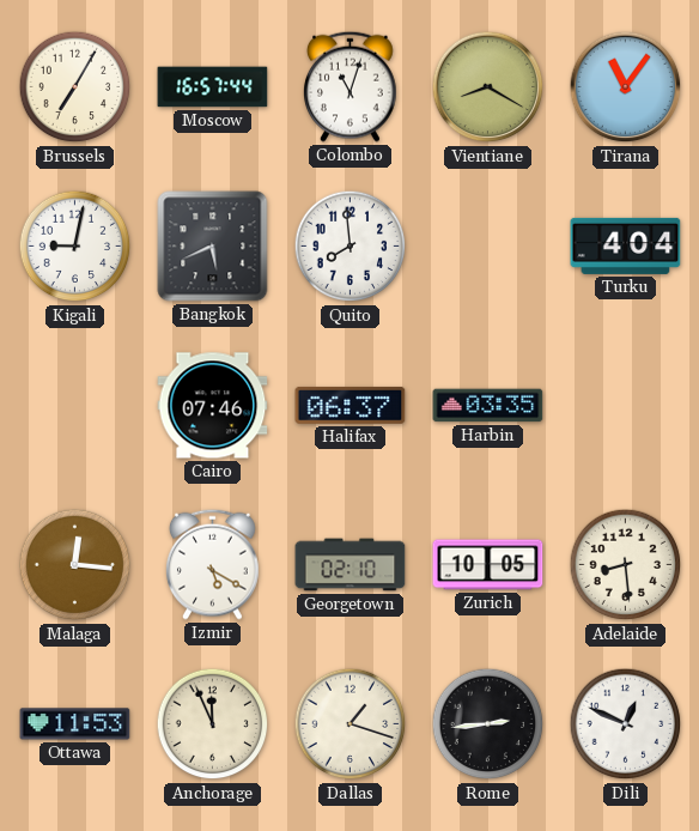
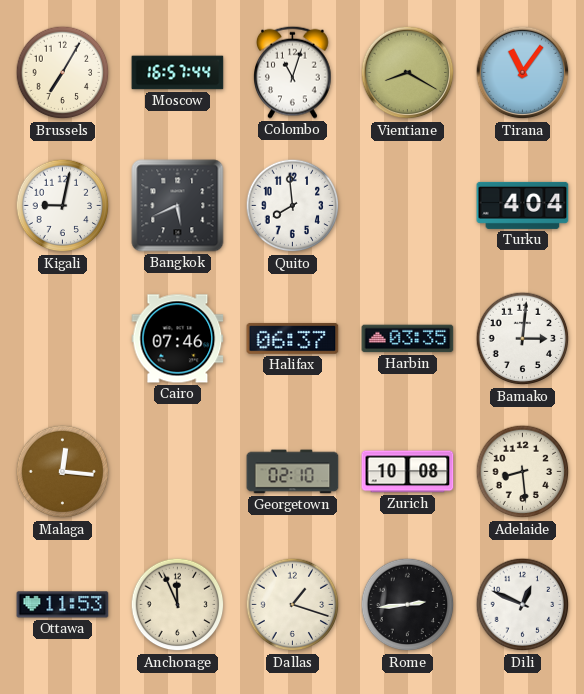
Bamako: none -> 3:01 (523, 339)
Izmir: 5:20 -> none (213, 564)
Zurich: 10:05 -> 10:08 (408, 472)
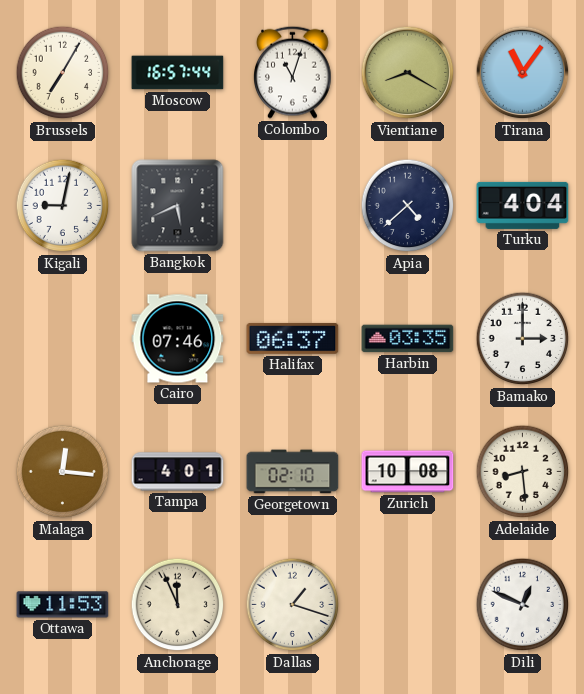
Quito: 7:59 -> none (293, 206)
Apia: none -> 4:38 (408, 206)
Bamako: 3:01 -> 3:00 (523, 339)
Tampa: none -> 4:01 (178, 472)
Rome: 2:44 -> none (408, 605)
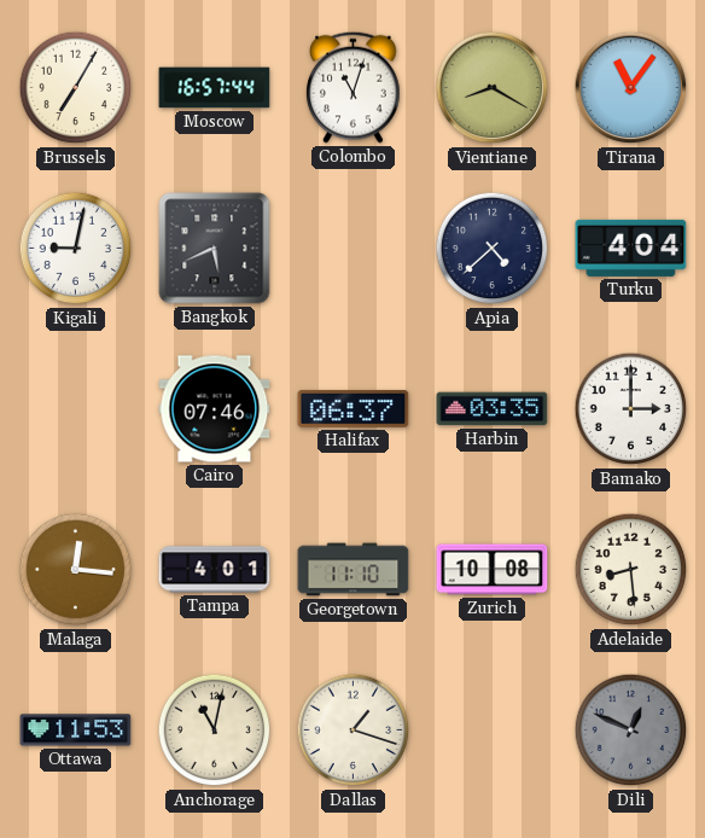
Georgetown: 02:10 -> 11:10 (354, 570)
Anchorage: 11:56 -> 11:02 (215, 731)
Dili dial: white -> grey (631, 731)
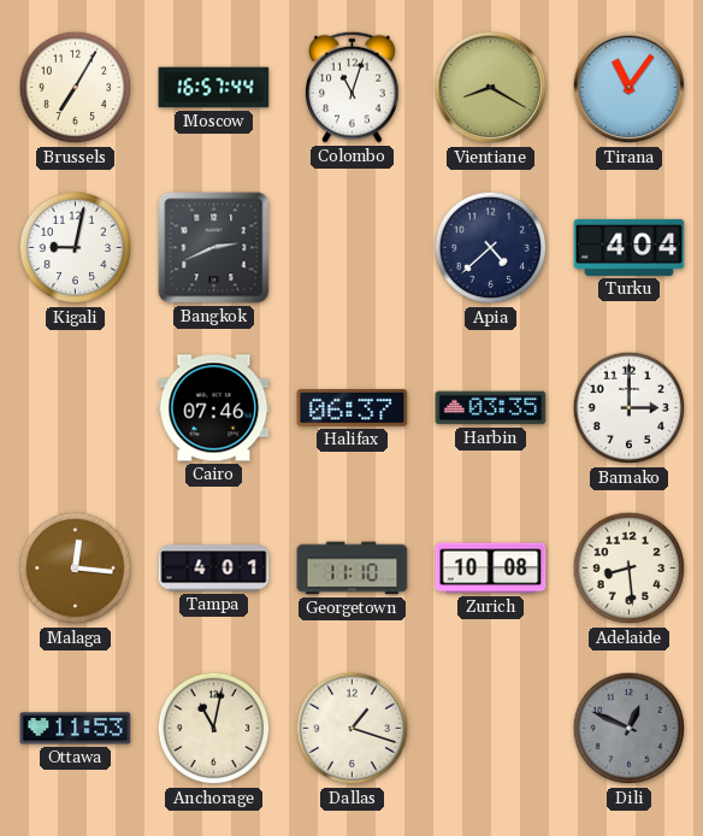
Bangkok: 5:41 -> 2:41 (214, 248)
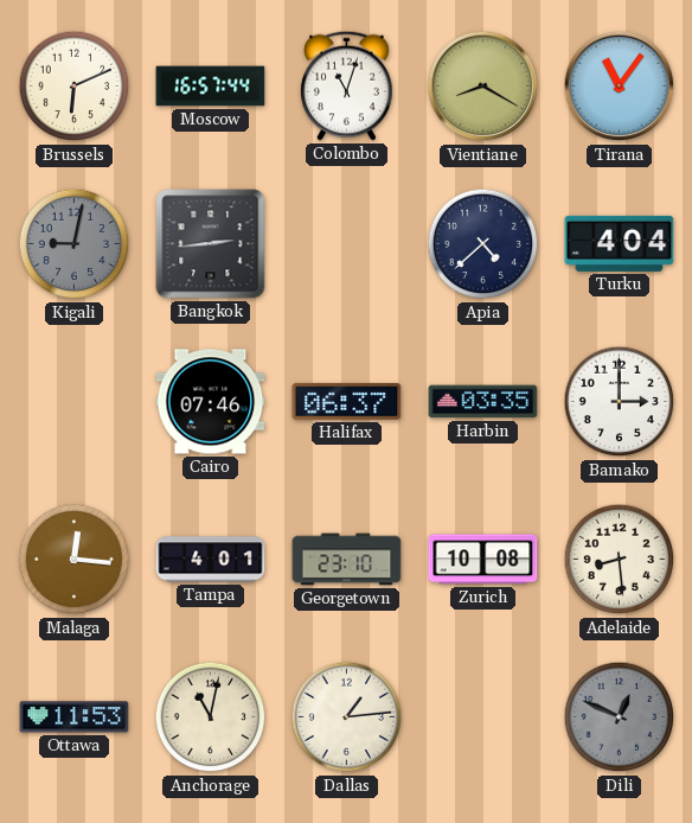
Brussels: 7:05 -> 6:11 (75, 87)
Kigali dial: white -> grey (75, 244)
Bangkok: 2:41 -> 2:44 (211, 244)
Georgetown: 11:10 -> 23:10 (347, 560)
Dallas: 1:18 -> 1:14 (347, 717)
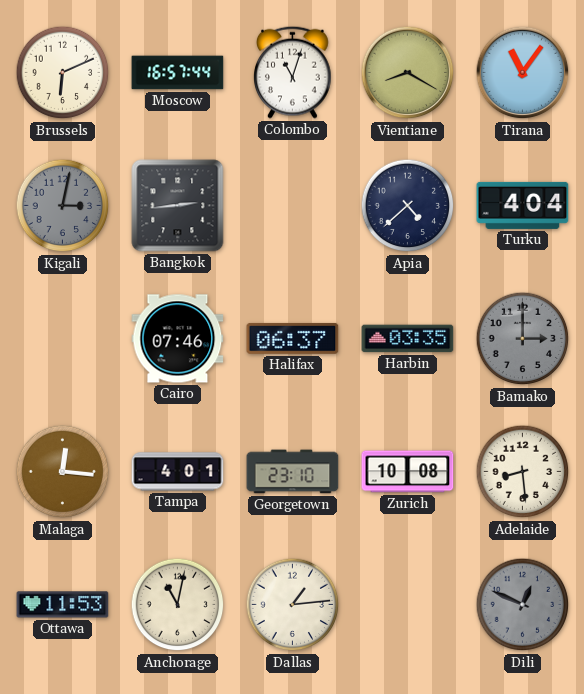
Kigali: 9:02 -> 3:02 (63, 206)
Bamako dial: white -> grey (523, 339)
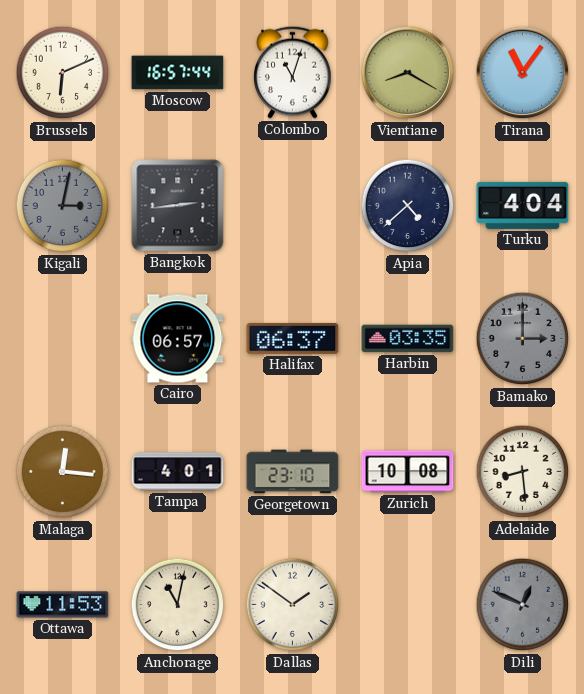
Cairo: 07:46 -> 06:57 (178, 339)
Dallas: 1:14 -> 1:51 (293, 605)
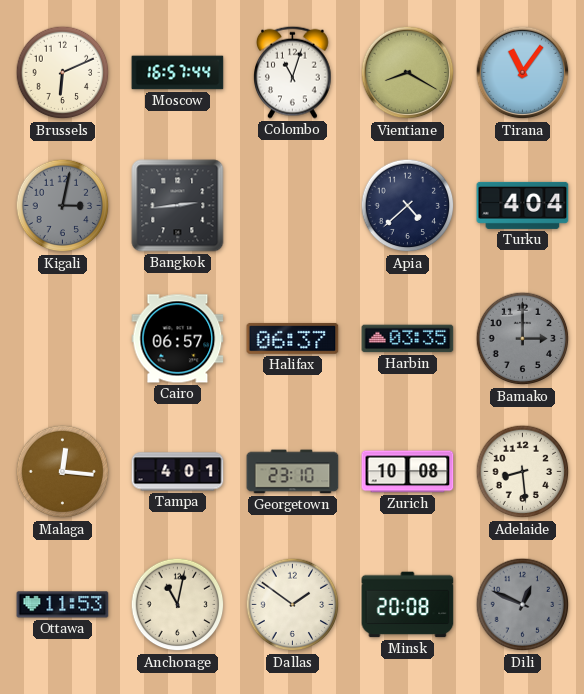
Minsk: none -> 20:08 (408, 605)
